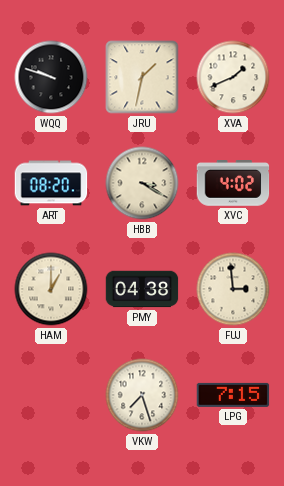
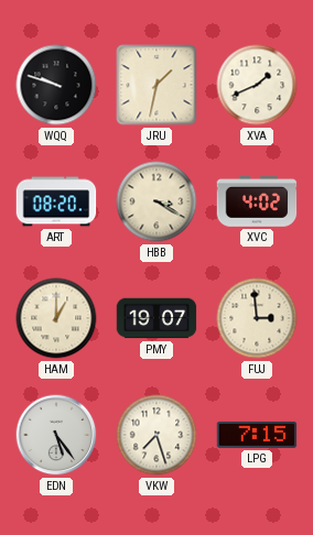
PMY: 04:38 -> 19:07 (156, 318)
EDN: none -> 5:24 (56, 435)
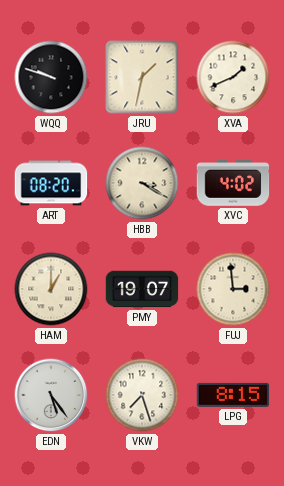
LPG: 7:15 -> 8:15 (233, 395)
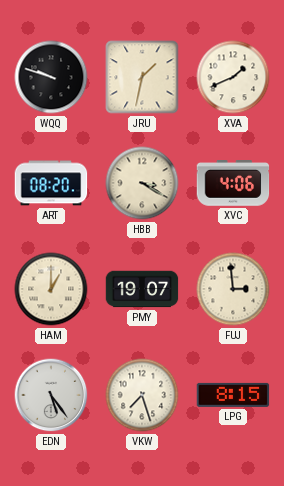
XVC: 4:02 -> 4:06 (233, 184)
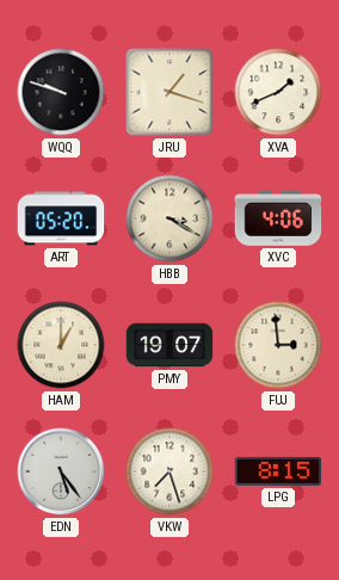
JRU: 1:32 -> 1:18 (169, 92)
ART: 08:20 -> 05:20 (61, 218)
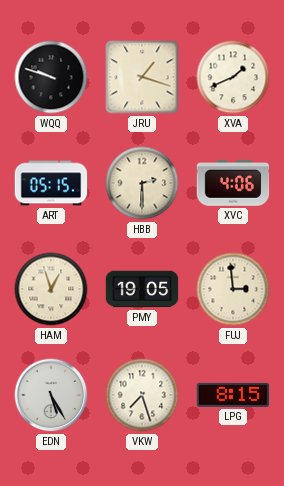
ART: 05:20 -> 05:15 (51, 183)
HBB: 3:20 -> 2:30 (142, 183)
HAM: 1:00 -> 12:57 (51, 289)
PMY: 19:07 -> 19:05 (142, 289)
EDN: 5:24 -> 5:25 (51, 395)
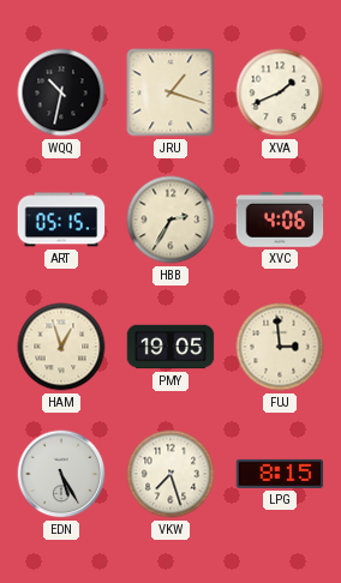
WQQ: 9:48 -> 10:32 (61, 92)
HBB: 2:30 -> 2:35 (170, 220)
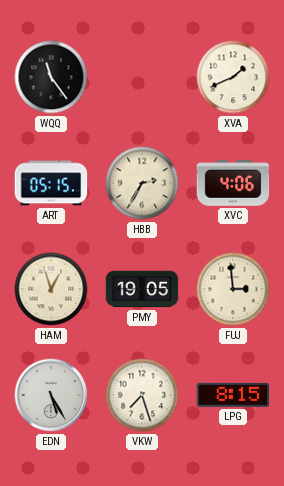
WQQ: 10:32 -> 11:24 (51, 77)
JRU: 1:18 -> none (170, 92)
